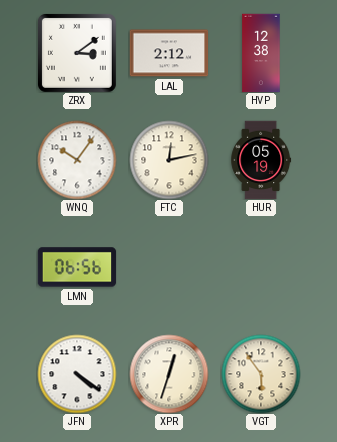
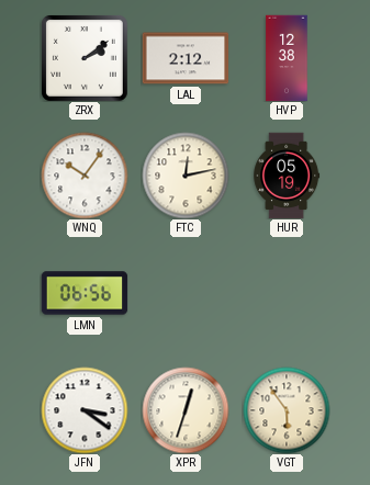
ZRX: 3:09 -> 2:09 (85, 58)
JFN: 4:21 -> 3:21 (85, 410)
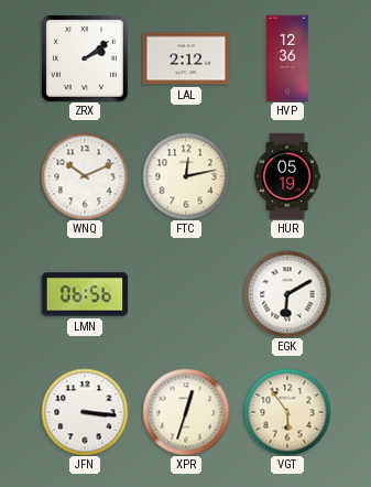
HVP: 12:38 -> 12:36 (287, 58)
WNQ: 10:06 -> 10:11 (85, 176)
EGK: none -> 6:10 (287, 294)
JFN: 3:21 -> 3:16 (85, 412)
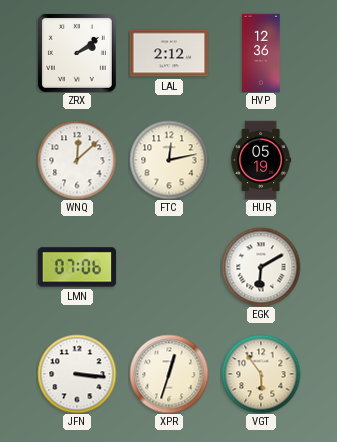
WNQ: 10:11 -> 12:08 (77, 160)
LMN: 06:56 -> 07:06 (77, 267)
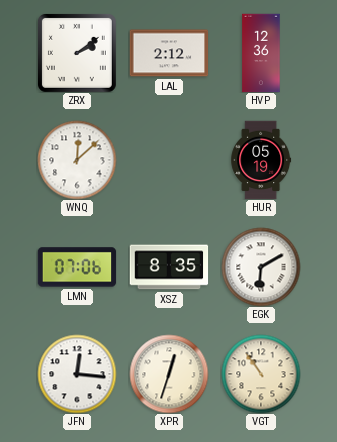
FTC: 12:13 -> none (169, 160)
XSZ: none -> 8:35 (169, 267)
JFN: 3:16 -> 12:16 (77, 374)
VGT: 5:54 -> 10:54 (261, 374)
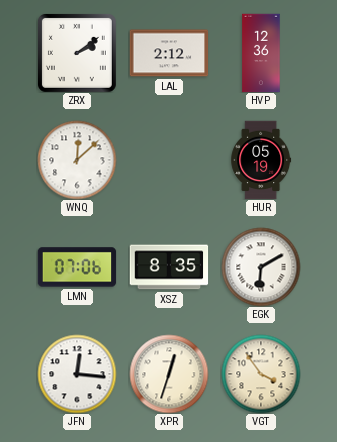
VGT: 10:54 -> 3:54 (261, 374)
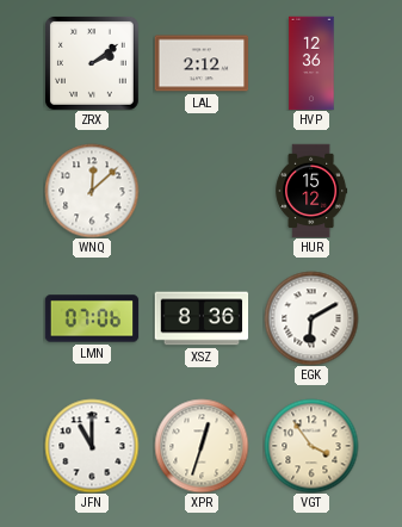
HUR: 05:19 -> 15:12 (311, 191)
XSZ: 8:35 -> 8:36 (202, 318)
JFN: 12:16 -> 11:00 (92, 446)
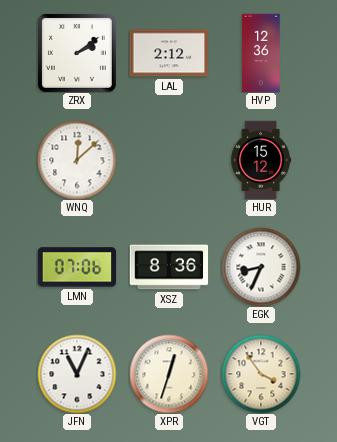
EGK: 6:10 -> 8:34 (261, 267)
JFN: 11:00 -> 11:04 (77, 374)
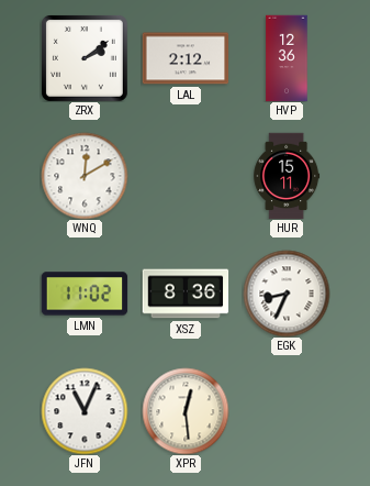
WNQ: 12:08 -> 12:10 (85, 176)
HUR: 15:12 -> 15:11 (287, 176)
LMN: 07:06 -> 11:02 (85, 294)
XPR: 12:33 -> 12:29 (186, 411)
VGT: 3:54 -> none (261, 374)
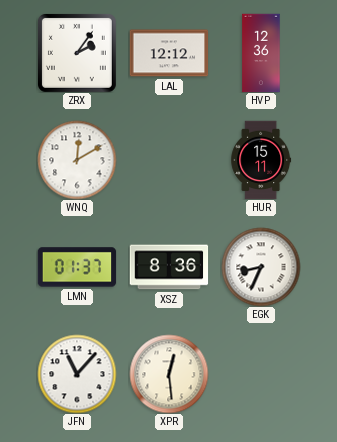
ZRX: 2:09 -> 2:06 (77, 53)
LAL: 2:12 -> 12:12 (169, 53)
LMN: 11:02 -> 01:37 (77, 267)
JFN: 11:04 -> 11:07 (77, 374)
